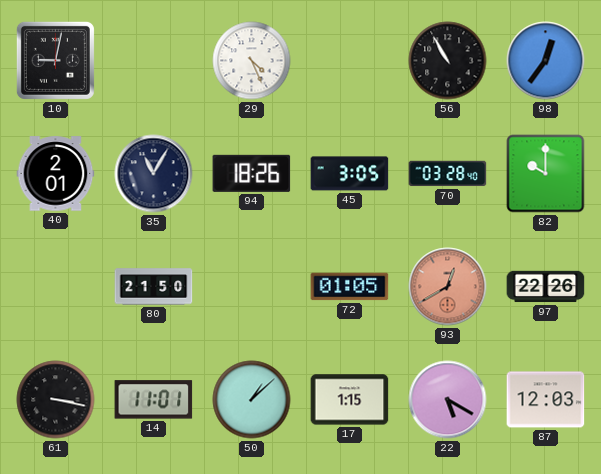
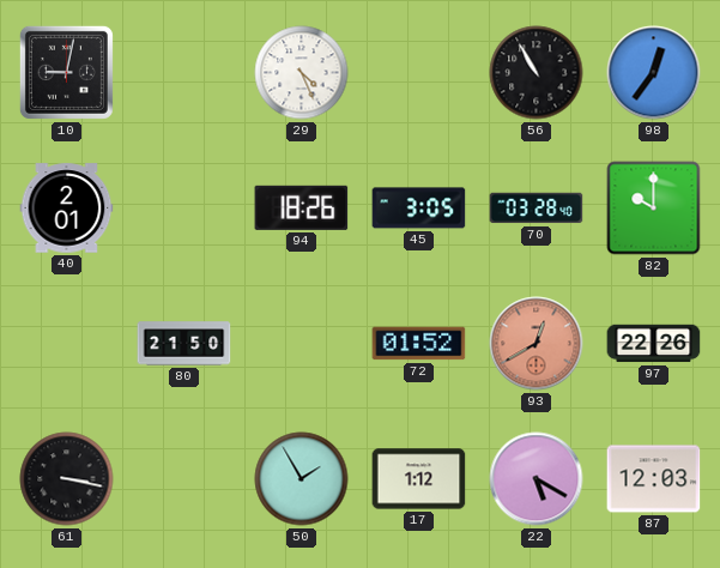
35: 11:05 -> none (154, 174)
72: 01:05 -> 01:52 (419, 344)
14: 11:01 -> none (154, 400)
50: 1:08 -> 1:55 (302, 479)
17: 1:15 -> 1:12 (419, 479)
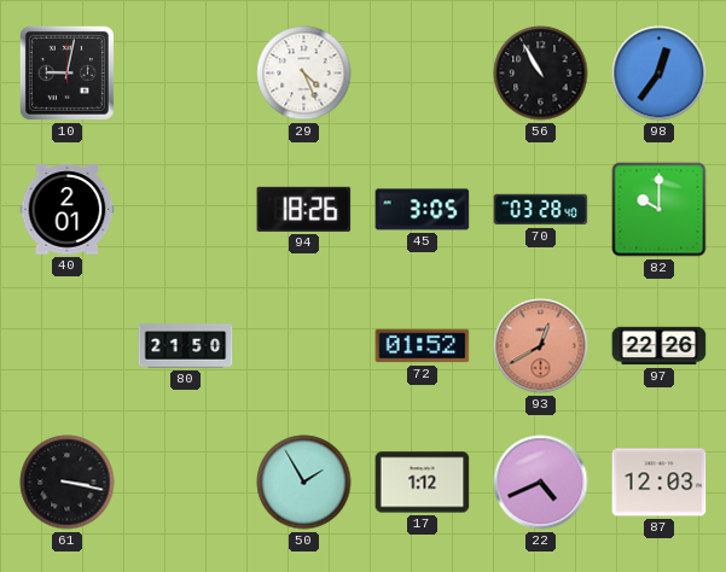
22: 5:20 -> 4:41 (541, 483)
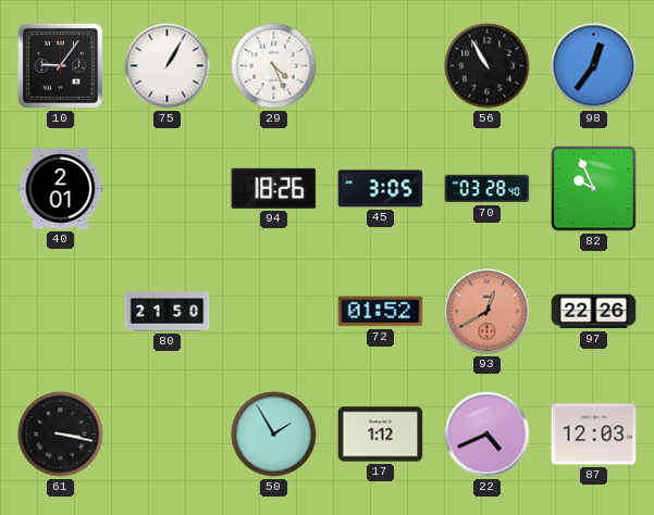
10: 9:02 -> 9:06 (60, 65)
75: none -> 1:05 (168, 66)
82: 10:00 -> 9:56 (594, 189)
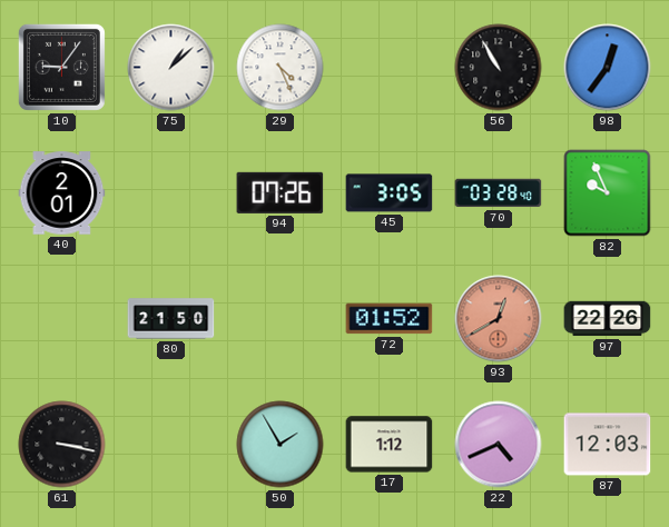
75: 1:05 -> 1:08 (171, 68)
94: 18:26 -> 07:26 (281, 192)
